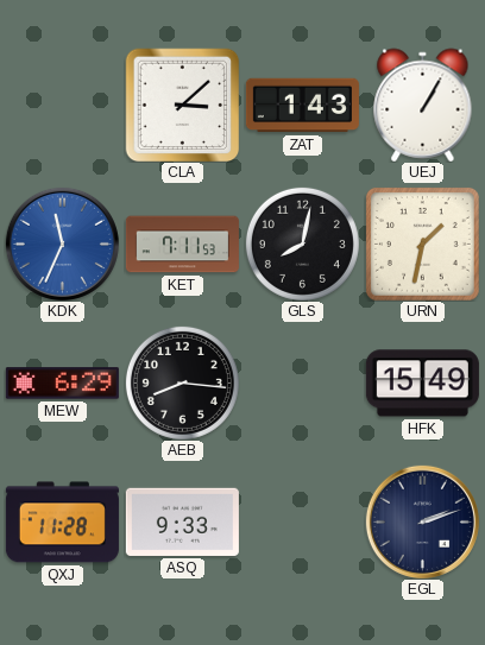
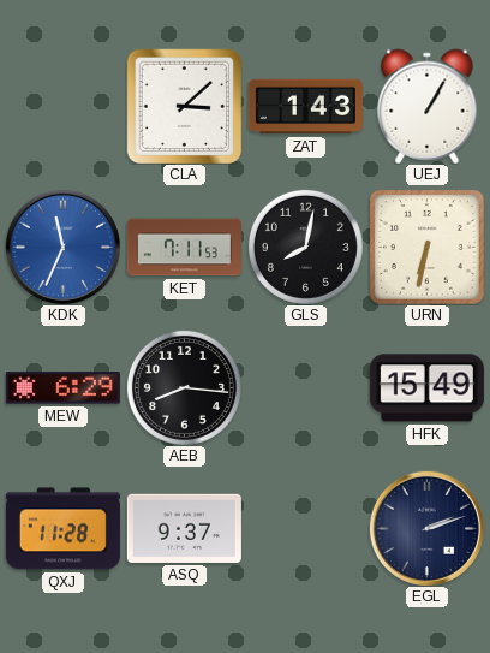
URN: 1:32 -> 6:32 (426, 247)
ASQ: 9:33 -> 9:37 (184, 528)
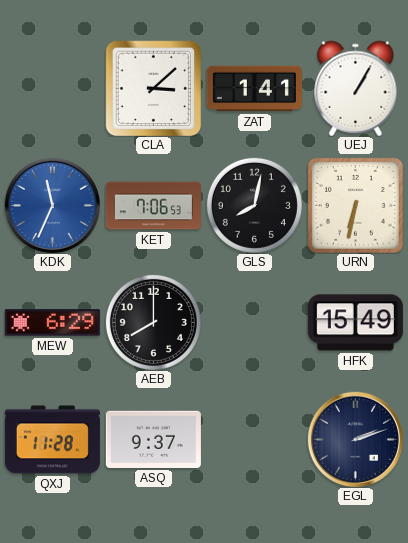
ZAT: 1:43 -> 1:41 (254, 89)
KET: 7:11 -> 7:06 (153, 206)
AEB: 8:16 -> 8:00 (153, 322)
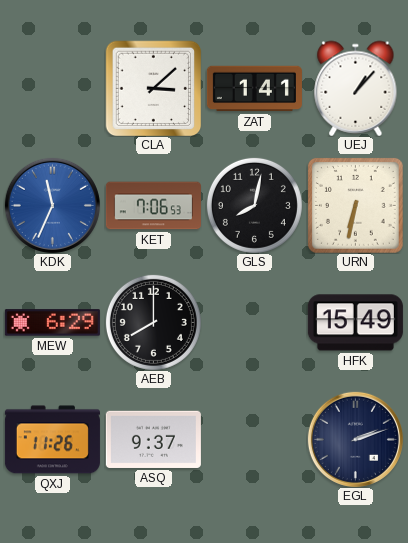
UEJ: 1:05 -> 1:07 (356, 88)
QXJ: 11:28 -> 11:26 (52, 440)
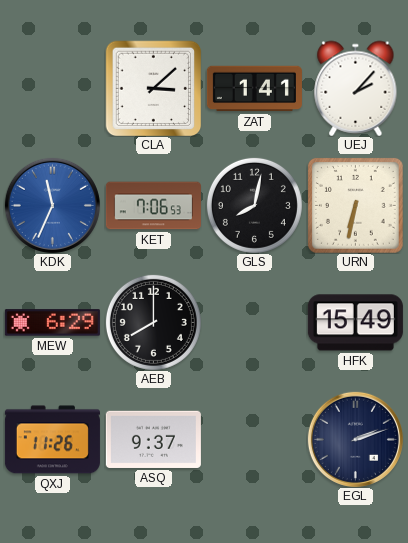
UEJ: 1:07 -> 2:07 (356, 88)
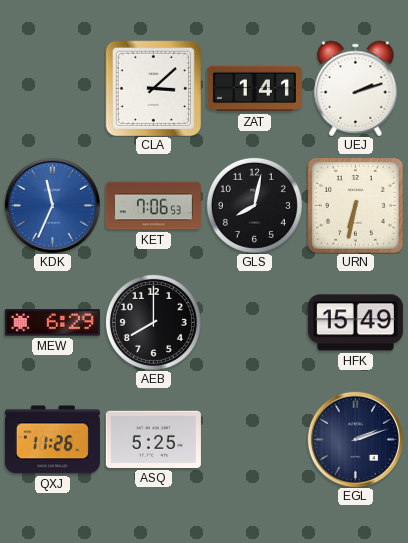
UEJ: 2:07 -> 2:12 (356, 88)
ASQ: 9:37 -> 5:25 (153, 439)
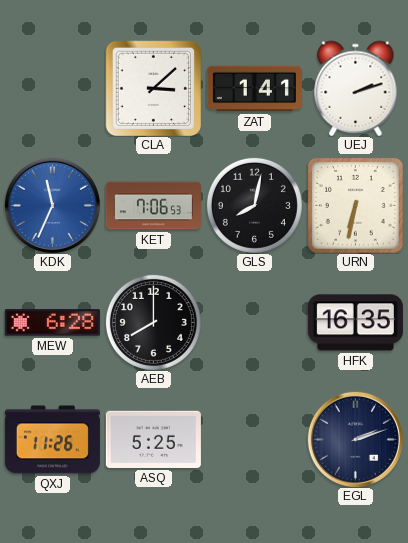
MEW: 6:29 -> 6:28 (52, 323)
HFK: 15:49 -> 16:35 (355, 323)
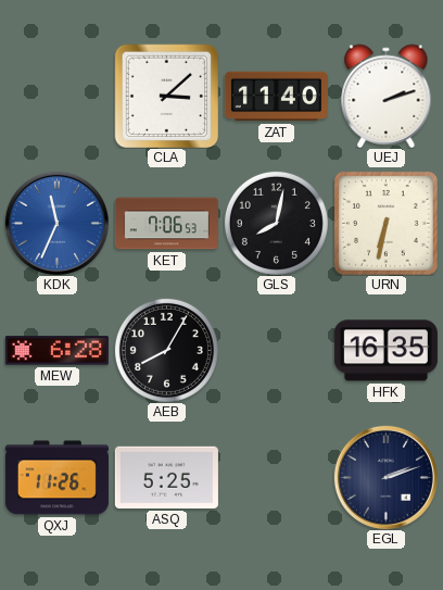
ZAT: 1:41 -> 11:40 (276, 97)
AEB: 8:00 -> 8:05 (166, 350)
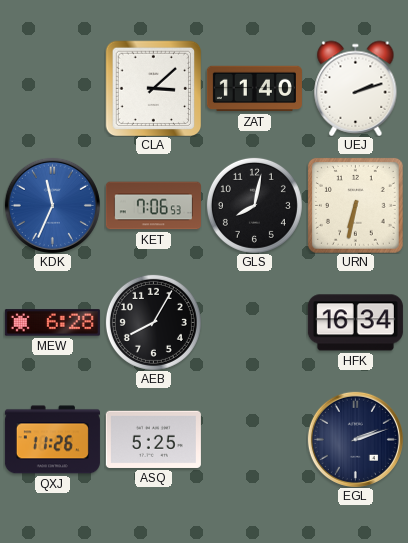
HFK: 16:35 -> 16:34 (355, 323)
